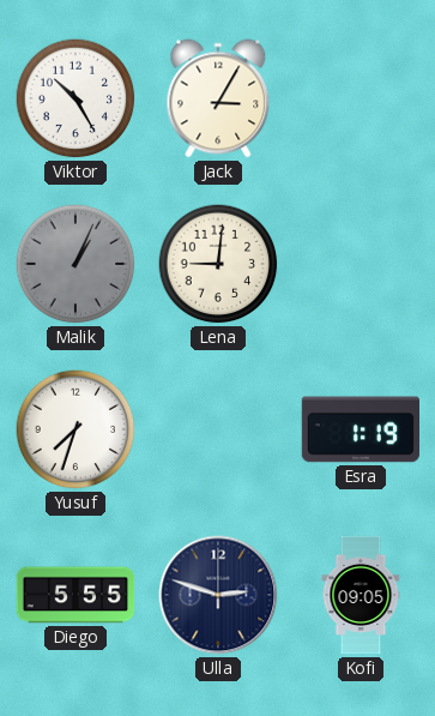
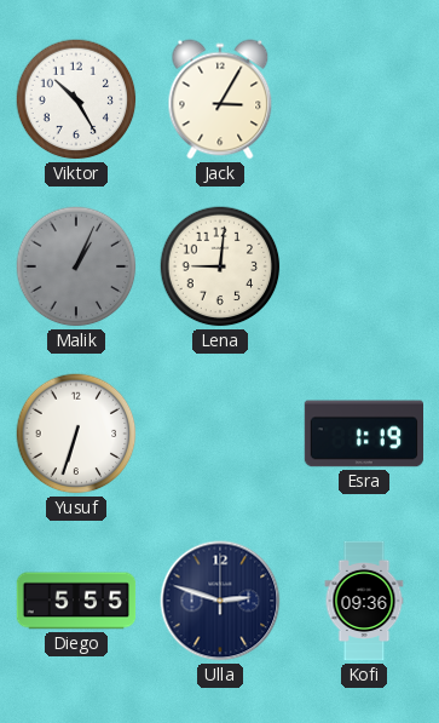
Yusuf: 7:33 -> 6:33 (76, 434)
Kofi: 09:05 -> 09:36 (364, 601)
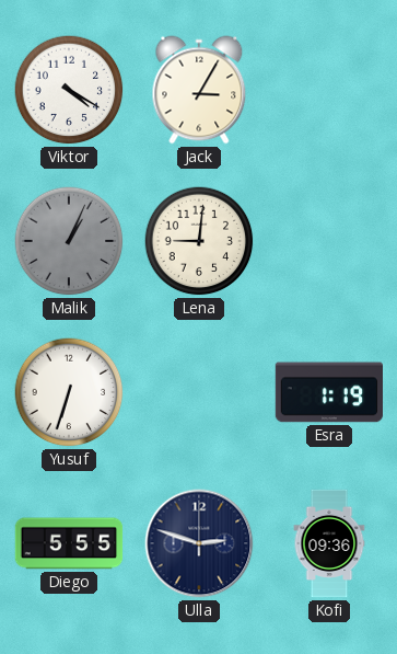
Viktor: 10:25 -> 4:20 (69, 90)
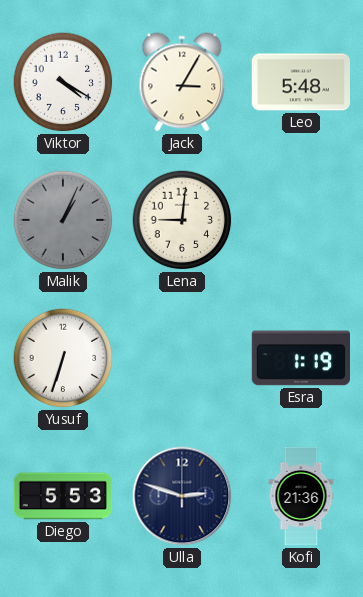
Leo: none -> 5:48 (301, 82)
Diego: 5:55 -> 5:53 (63, 496)
Kofi: 09:36 -> 21:36 (301, 496)
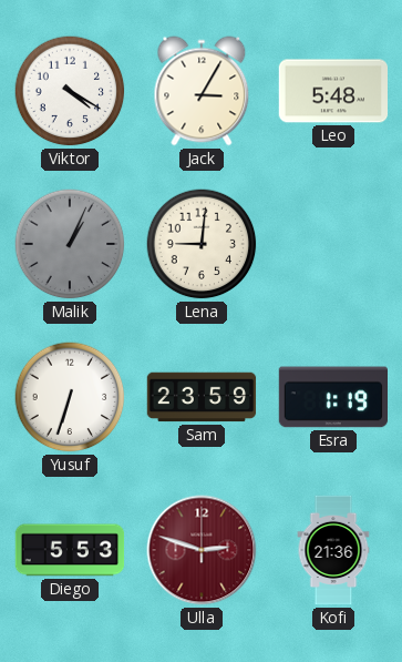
Sam: none -> 23:59 (202, 397)
Ulla dial: navy -> burgundy (202, 550)
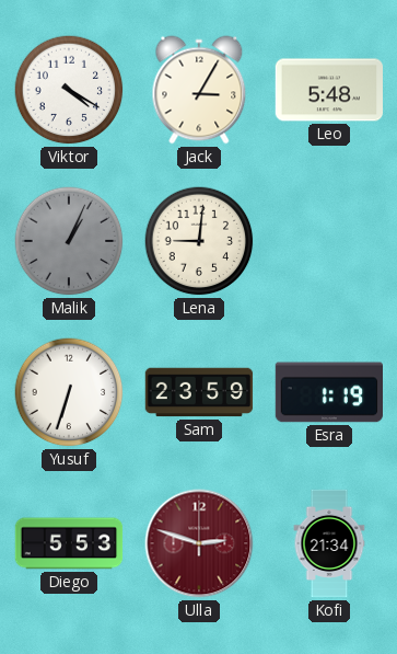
Kofi: 21:36 -> 21:34 (329, 543)
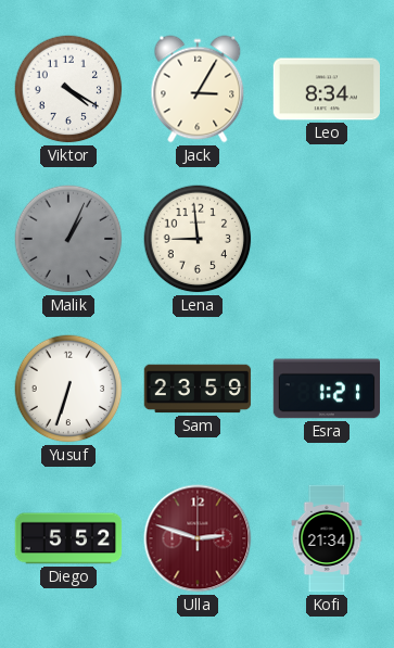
Leo: 5:48 -> 8:34 (327, 89)
Lena: 9:01 -> 8:59 (198, 239)
Esra: 1:19 -> 1:21 (326, 389)
Diego: 5:53 -> 5:52 (68, 538)
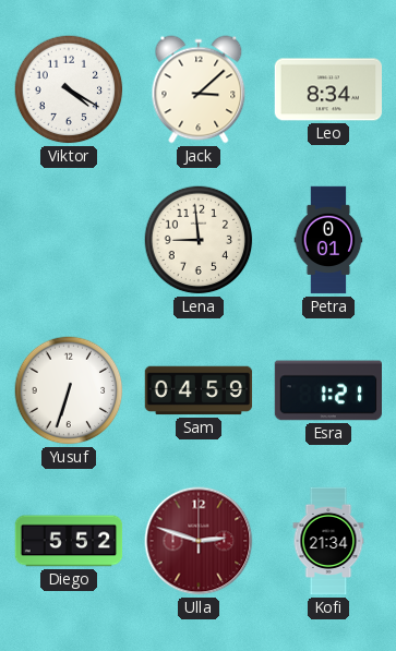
Jack: 3:05 -> 3:08 (199, 89)
Malik: 1:04 -> none (68, 239)
Petra: none -> 0:01 (328, 240)
Sam: 23:59 -> 04:59 (199, 390)
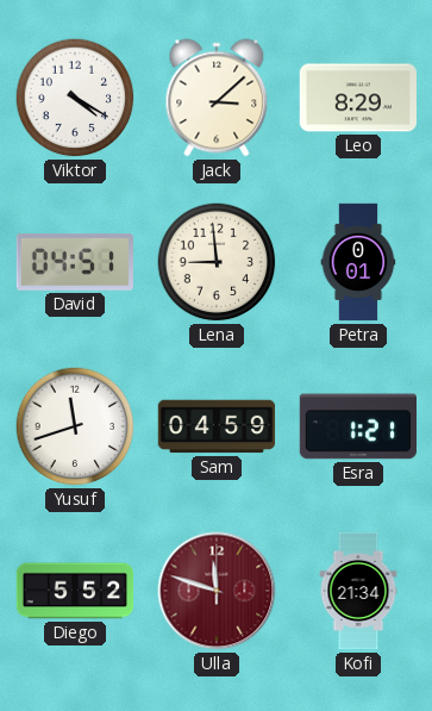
Leo: 8:34 -> 8:29 (358, 98)
David: none -> 04:51 (74, 262)
Yusuf: 6:33 -> 11:42 (75, 426)
Ulla: 2:48 -> 11:48 (217, 591)
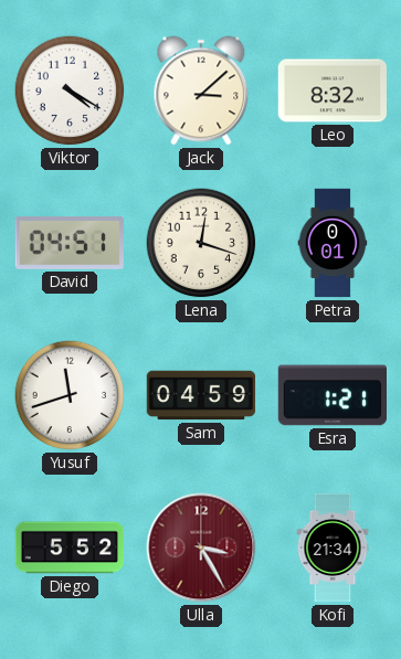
Leo: 8:29 -> 8:32 (333, 91)
Lena: 8:59 -> 12:18 (201, 243)
Ulla: 11:48 -> 3:25 (201, 548)
